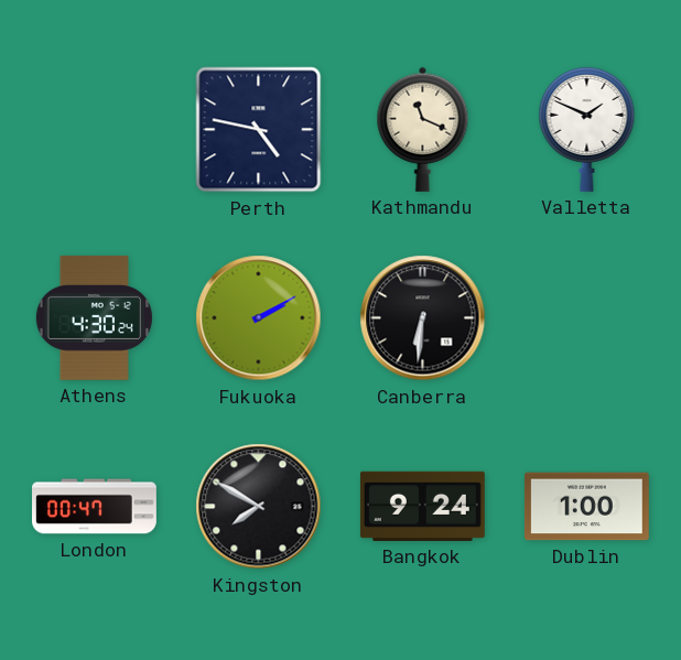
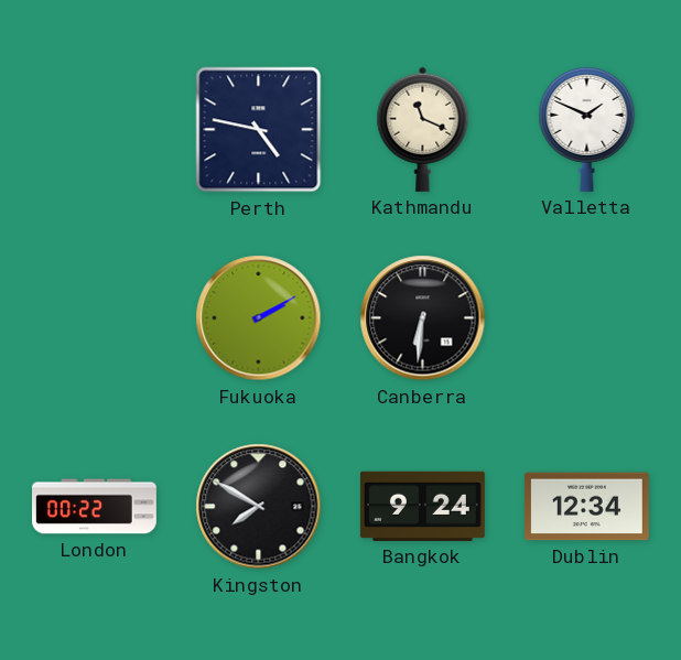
Athens: 4:30 -> none (94, 317)
London: 00:47 -> 00:22 (95, 507)
Dublin: 1:00 -> 12:34 (586, 507)
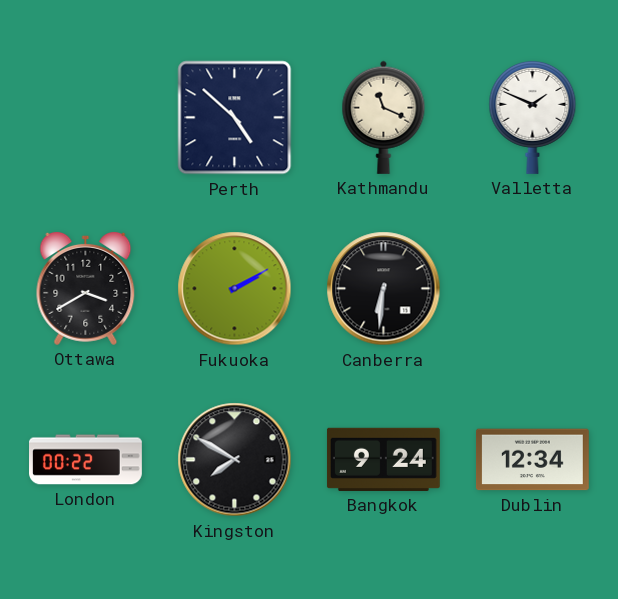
Perth: 4:47 -> 4:52 (235, 118)
Ottawa: none -> 3:40 (86, 288)
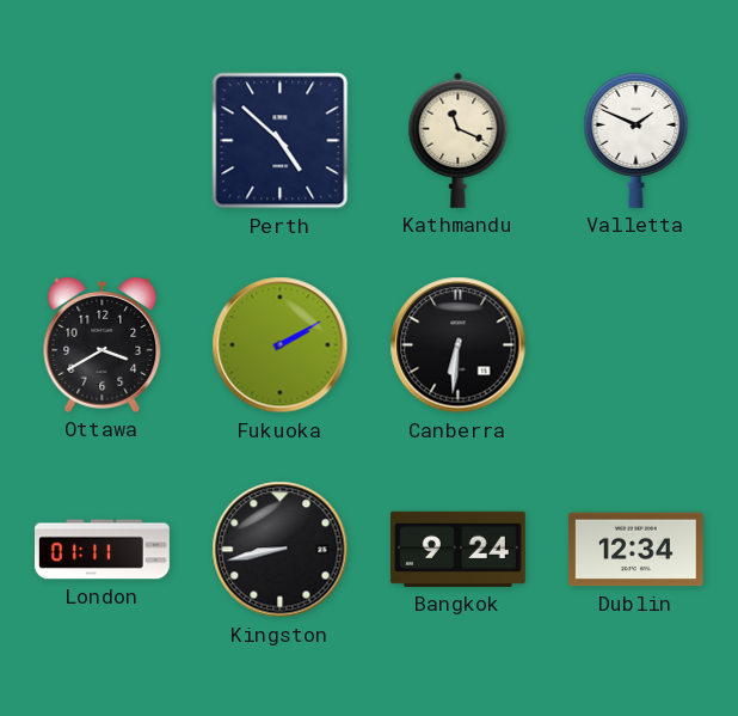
London: 00:22 -> 01:11 (103, 550)
Kingston: 7:50 -> 8:43 (281, 550)
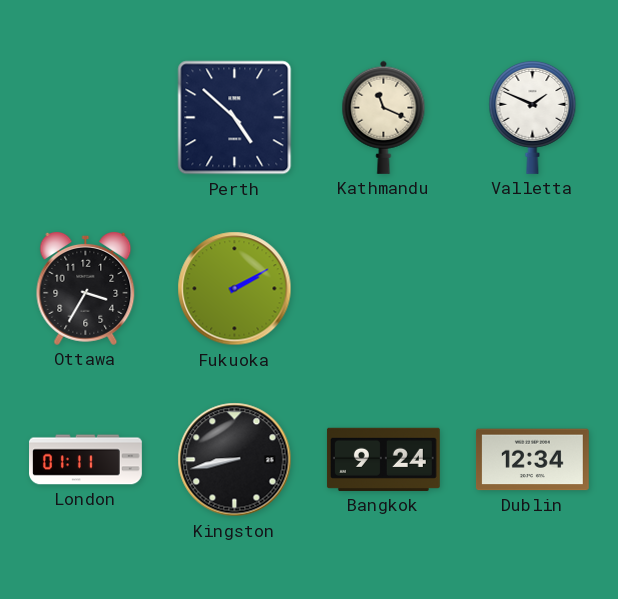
Ottawa: 3:40 -> 3:35 (86, 288)
Canberra: 6:31 -> none (459, 345)
